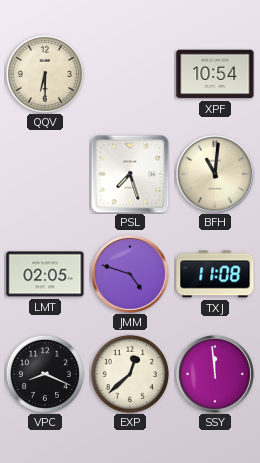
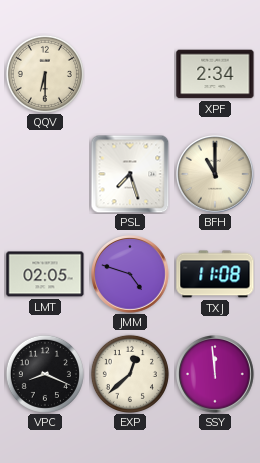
XPF: 10:54 -> 2:34 (215, 74)
BFH: 11:01 -> 11:00 (216, 175)
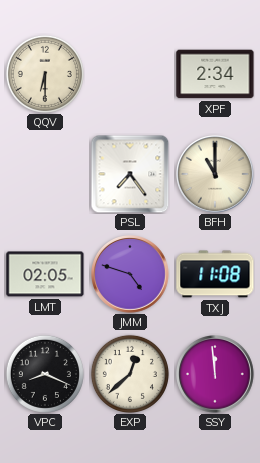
PSL: 7:27 -> 7:24 (130, 174)
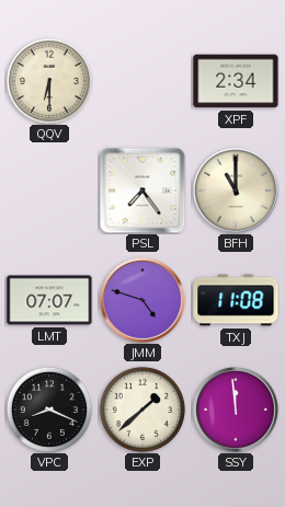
LMT: 02:05 -> 07:07 (49, 300)
EXP: 12:38 -> 1:38 (142, 410)
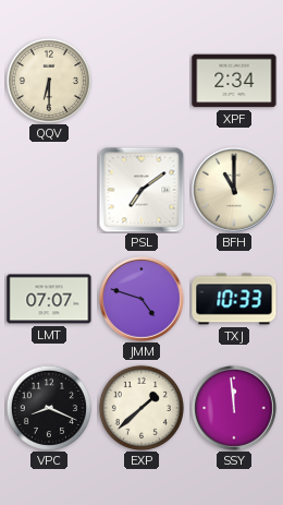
PSL: 7:24 -> 7:09 (141, 190)
TXJ: 11:08 -> 10:33 (234, 299)
